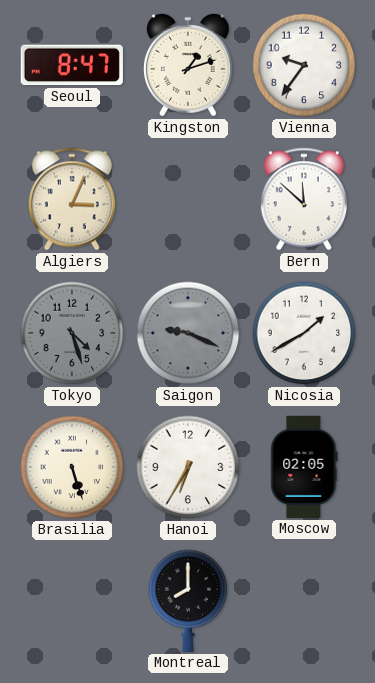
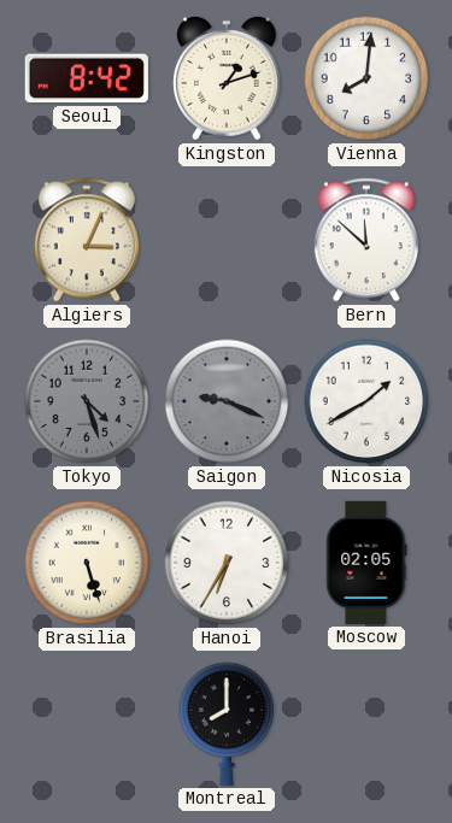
Seoul: 8:47 -> 8:42 (87, 78)
Vienna: 9:36 -> 8:01 (366, 78)
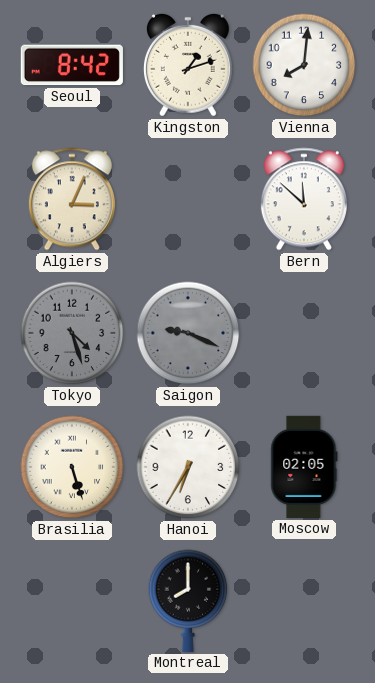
Nicosia: 1:40 -> none (366, 401)
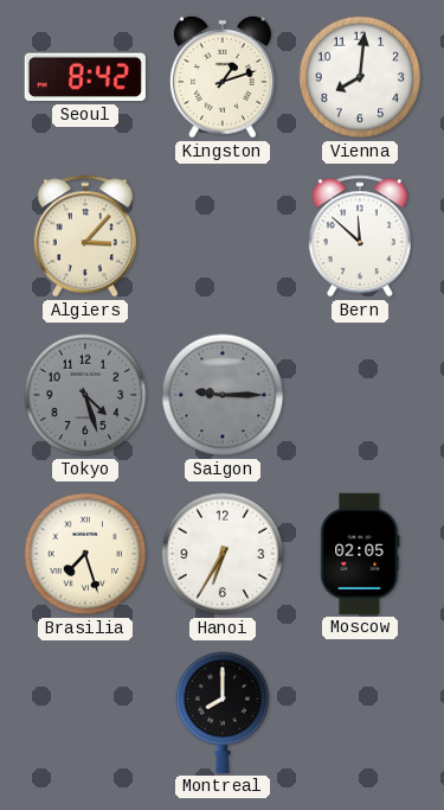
Algiers: 3:04 -> 3:07 (85, 236)
Saigon: 9:19 -> 9:15 (223, 395)
Brasilia: 5:27 -> 7:27 (85, 554)
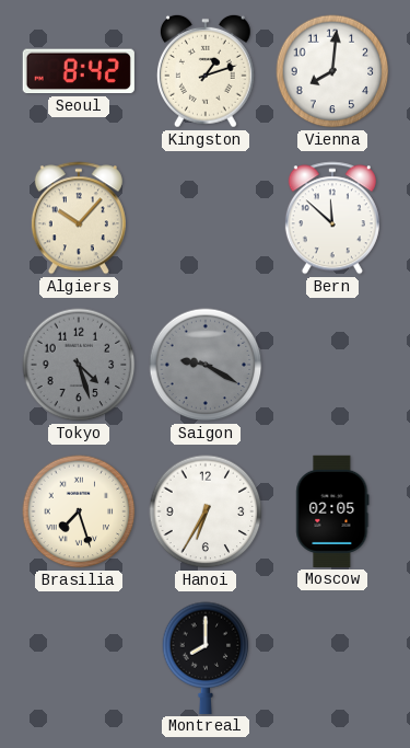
Algiers: 3:07 -> 10:07 (79, 218)
Saigon: 9:15 -> 9:20 (206, 365)
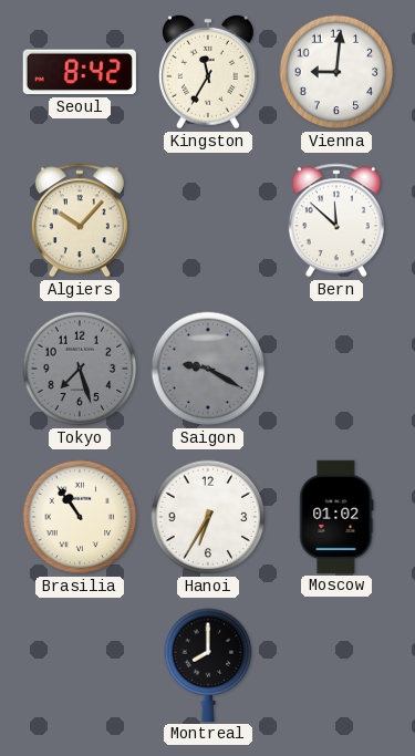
Kingston: 1:12 -> 11:35 (208, 72)
Vienna: 8:01 -> 9:01 (336, 72)
Tokyo: 4:27 -> 7:27 (80, 369)
Brasilia: 7:27 -> 10:54 (80, 517)
Moscow: 02:05 -> 01:02 (336, 517)
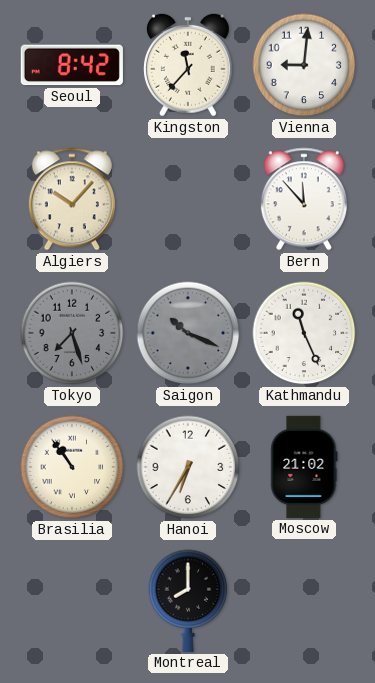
Kingston: 11:35 -> 11:37 (188, 65)
Bern: 11:52 -> 11:53 (304, 199)
Saigon: 9:20 -> 10:19 (188, 333)
Kathmandu: none -> 11:26 (304, 333)
Moscow: 01:02 -> 21:02 (304, 467)
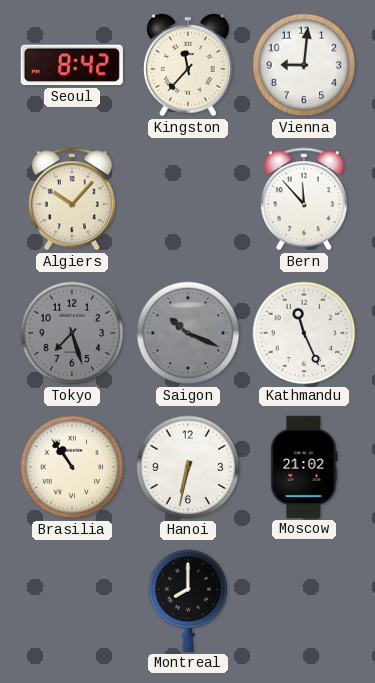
Hanoi: 6:35 -> 6:32 (188, 467)
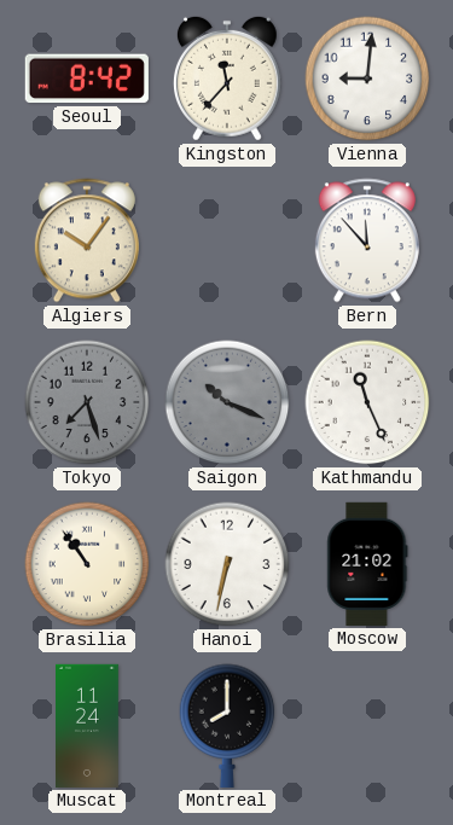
Algiers: 10:07 -> 10:06 (87, 240)
Muscat: none -> 11:24 (88, 726)
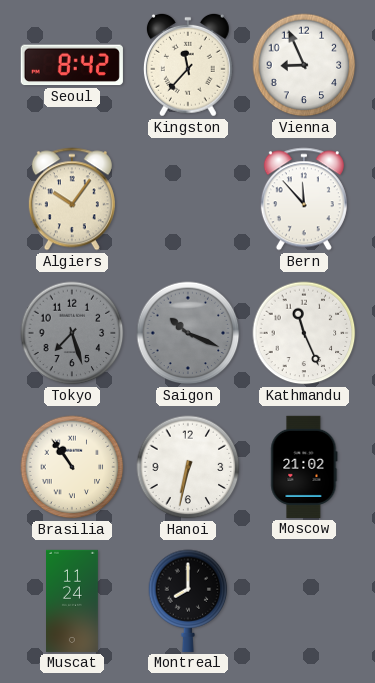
Vienna: 9:01 -> 8:56 (304, 65)
